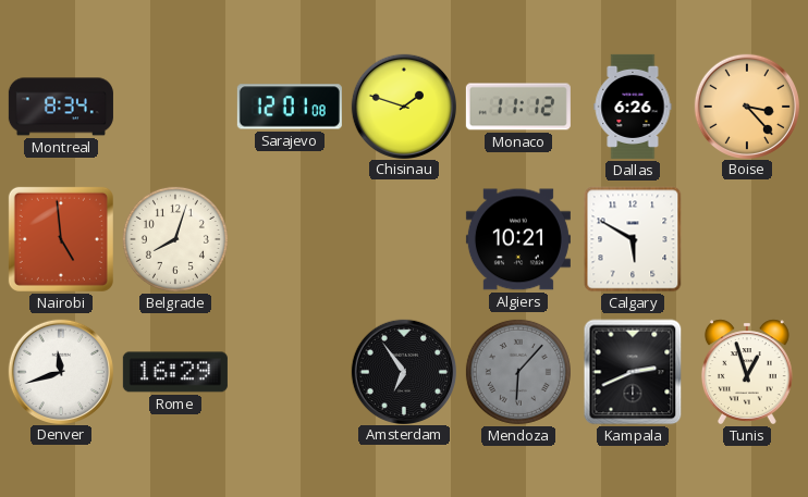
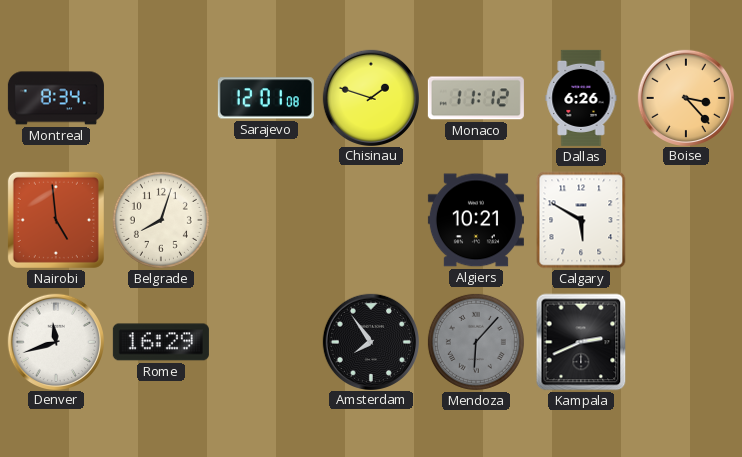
Amsterdam: 6:54 -> 7:54 (370, 341)
Tunis: 12:57 -> none (747, 372)
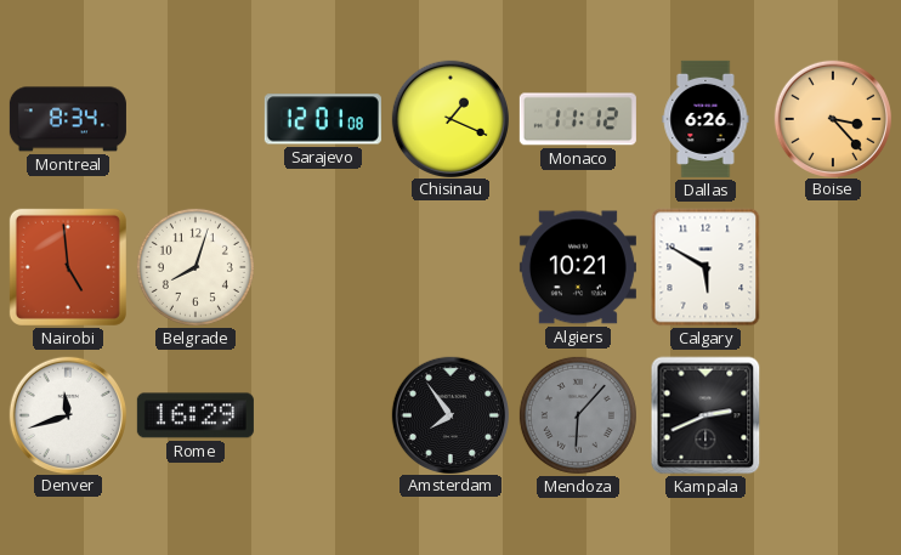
Chisinau: 1:48 -> 1:19 (449, 118)
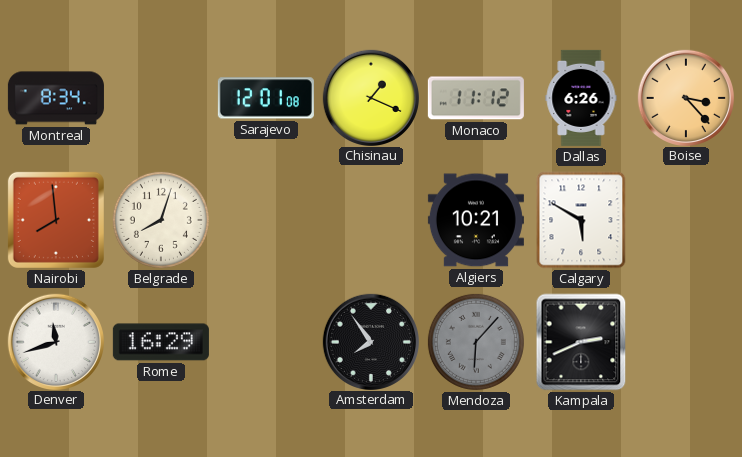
Nairobi: 4:59 -> 7:59 (56, 220)
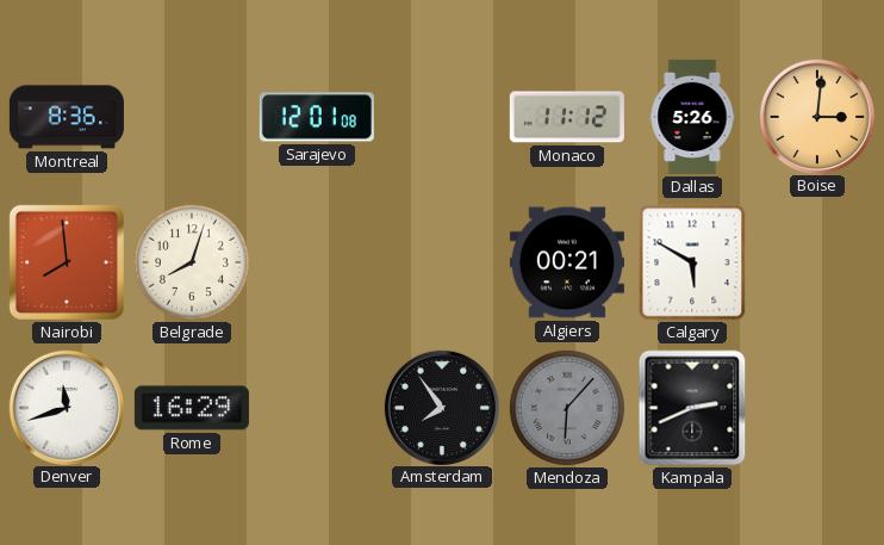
Montreal: 8:34 -> 8:36 (67, 117)
Chisinau: 1:19 -> none (370, 97)
Dallas: 6:26 -> 5:26 (692, 117)
Boise: 3:23 -> 3:01 (816, 116)
Algiers: 10:21 -> 00:21 (567, 262)
